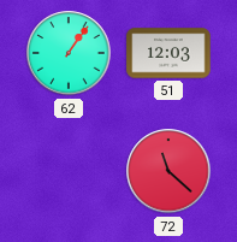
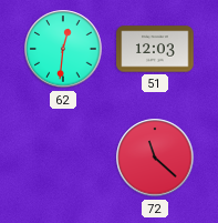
62: 1:06 -> 12:31 (63, 49)
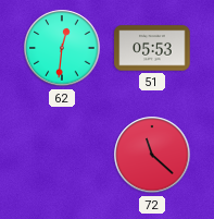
51: 12:03 -> 05:53 (152, 48)
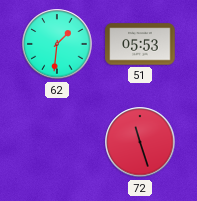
62: 12:31 -> 1:31 (57, 44)
72: 11:22 -> 11:27 (140, 142)
